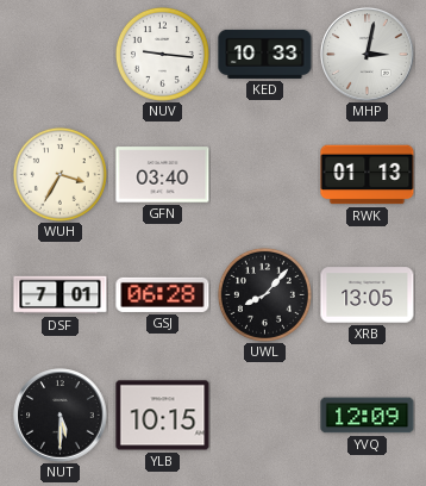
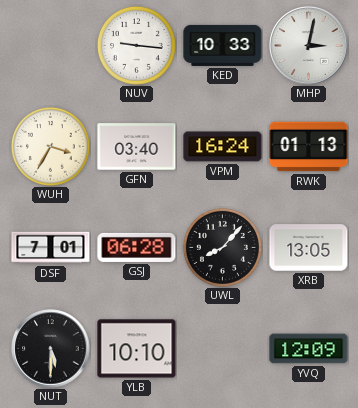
VPM: none -> 16:24 (223, 147)
YLB: 10:15 -> 10:10 (137, 349)
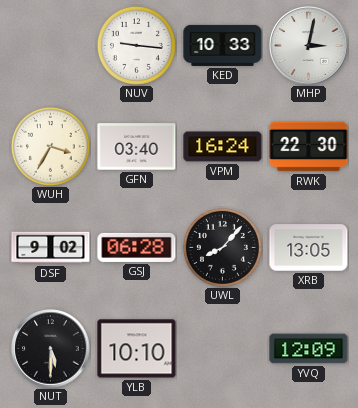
RWK: 01:13 -> 22:30 (309, 147)
DSF: 7:01 -> 9:02 (51, 248)
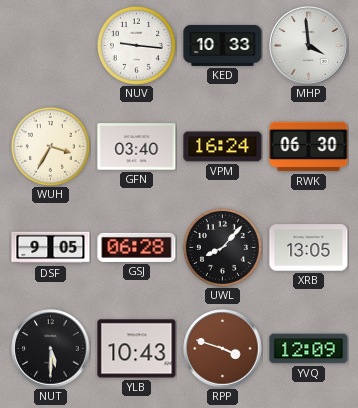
MHP: 3:02 -> 3:59 (309, 46)
RWK: 22:30 -> 06:30 (309, 147)
DSF: 9:02 -> 9:05 (51, 248)
YLB: 10:10 -> 10:43 (137, 349)
RPP: none -> 3:48 (223, 349)
